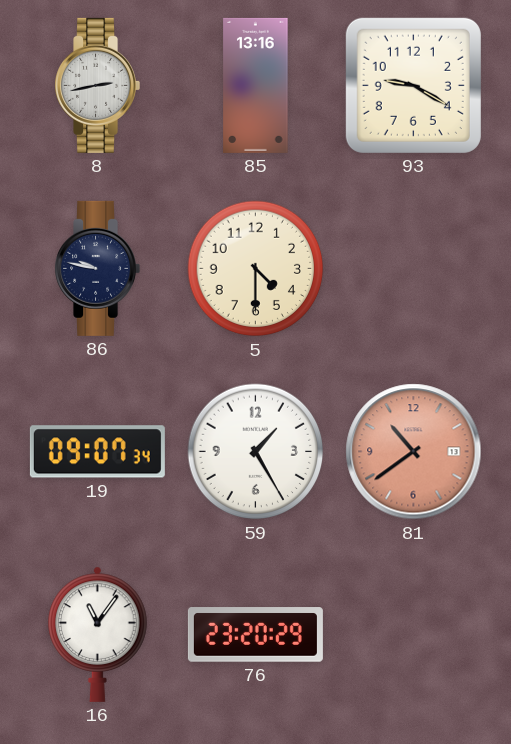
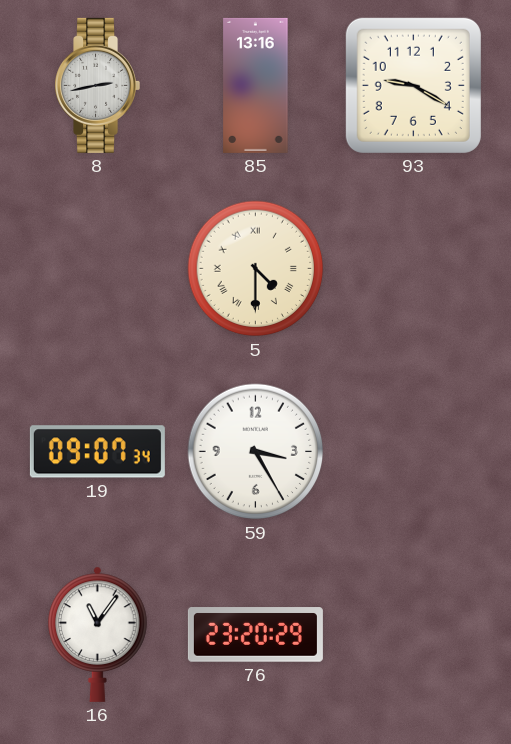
86: 9:47 -> none (97, 268)
5 numerals: Arabic -> Roman (256, 269)
59: 1:25 -> 3:25 (256, 452)
81: 10:39 -> none (414, 452)
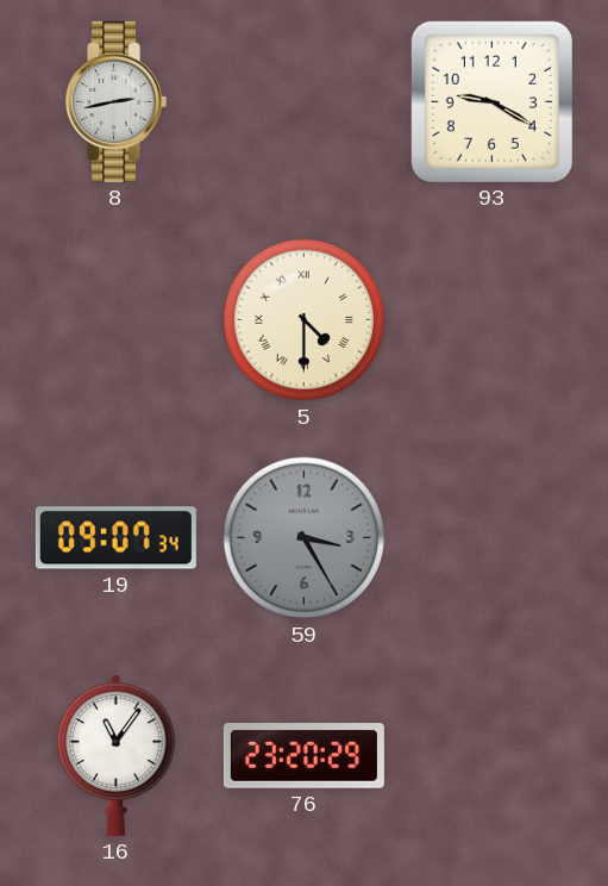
85: 13:16 -> none (256, 85)
59 dial: white -> grey (305, 538)
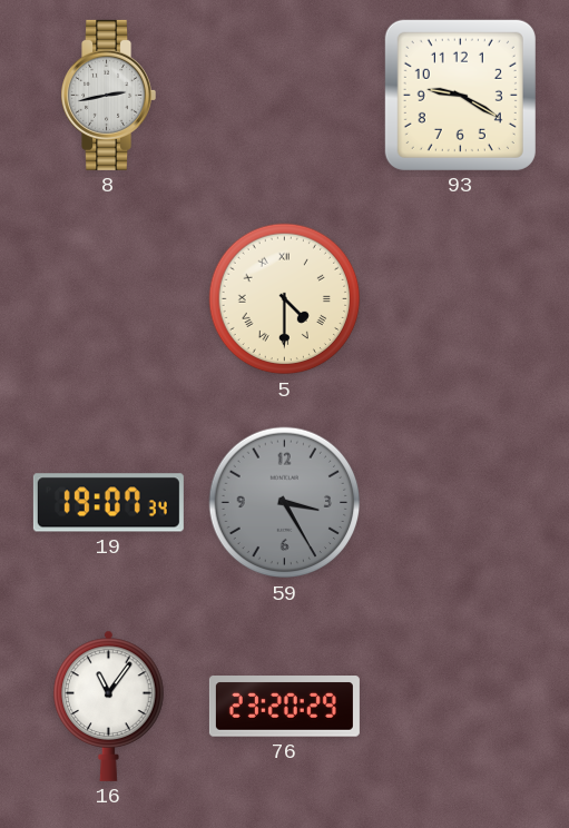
19: 09:07 -> 19:07 (108, 503)
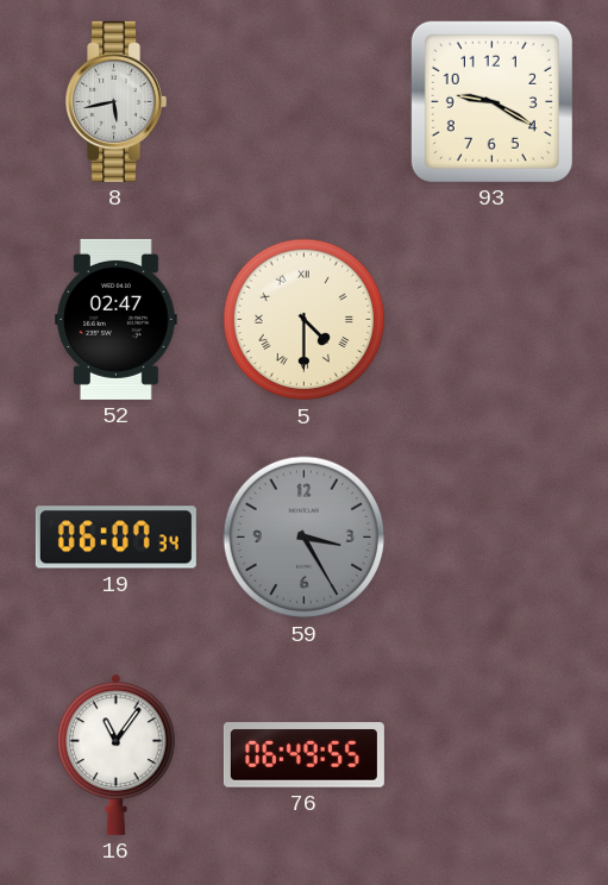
8: 2:43 -> 5:43 (115, 101)
52: none -> 02:47 (117, 319)
19: 19:07 -> 06:07 (115, 538)
76: 23:20 -> 06:49 (303, 755)
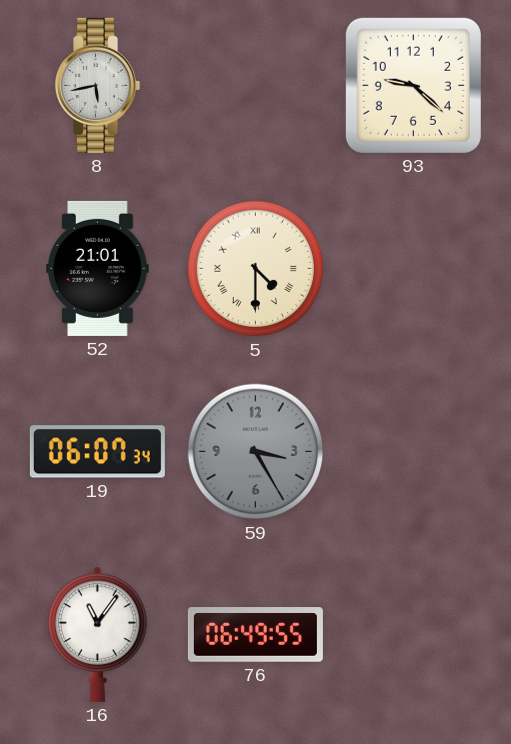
93: 9:20 -> 9:22 (413, 85)
52: 02:47 -> 21:01 (98, 268)
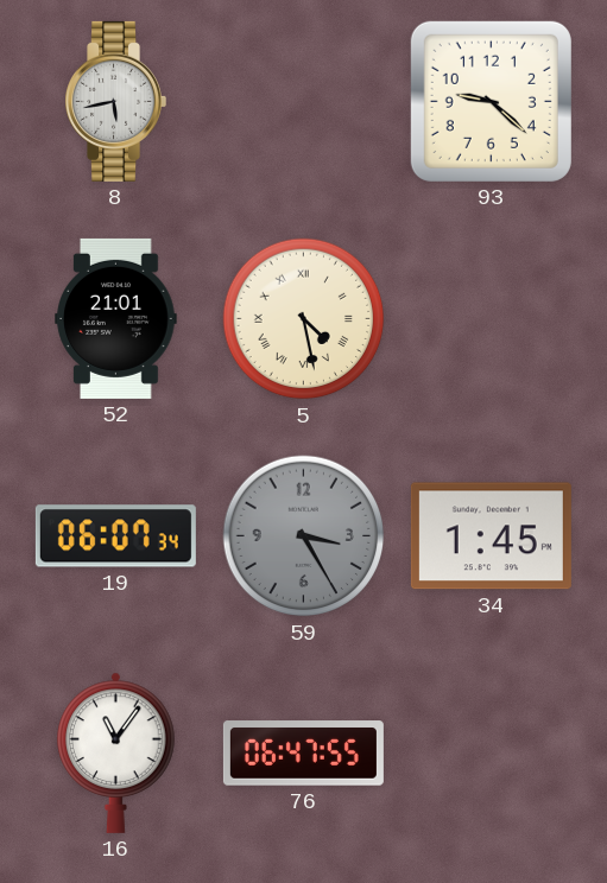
5: 4:30 -> 4:28 (304, 319)
34: none -> 1:45 (491, 536)
76: 06:49 -> 06:47 (303, 754)
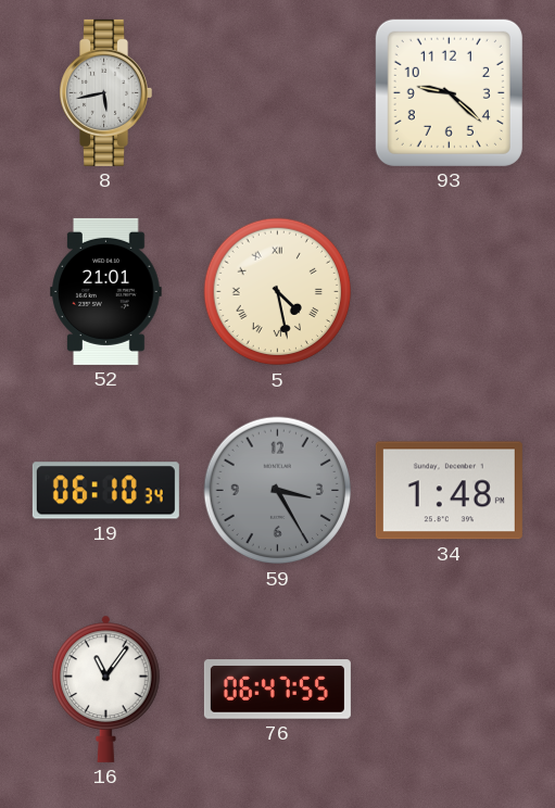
19: 06:07 -> 06:10 (105, 491)
34: 1:45 -> 1:48 (449, 491)
